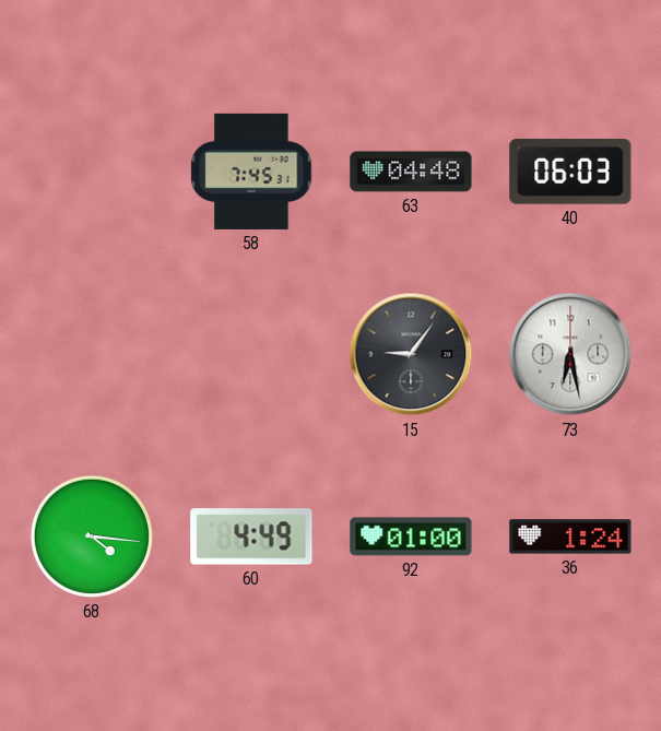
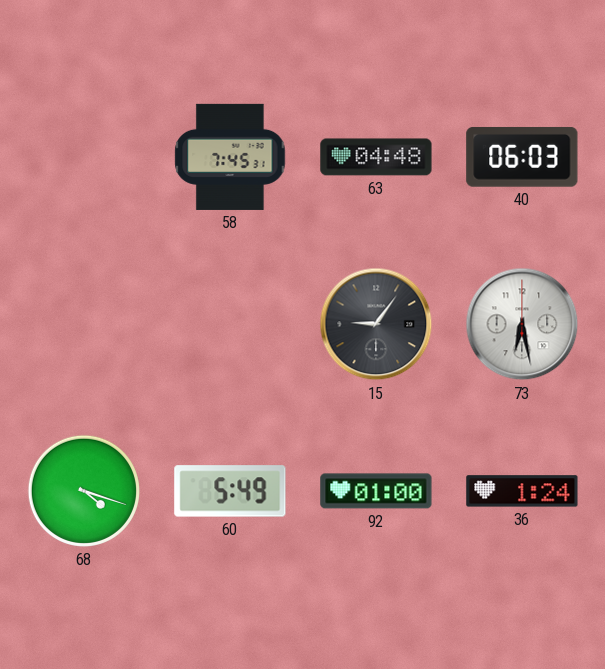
68: 4:16 -> 4:18 (84, 491)
60: 4:49 -> 5:49 (230, 491)
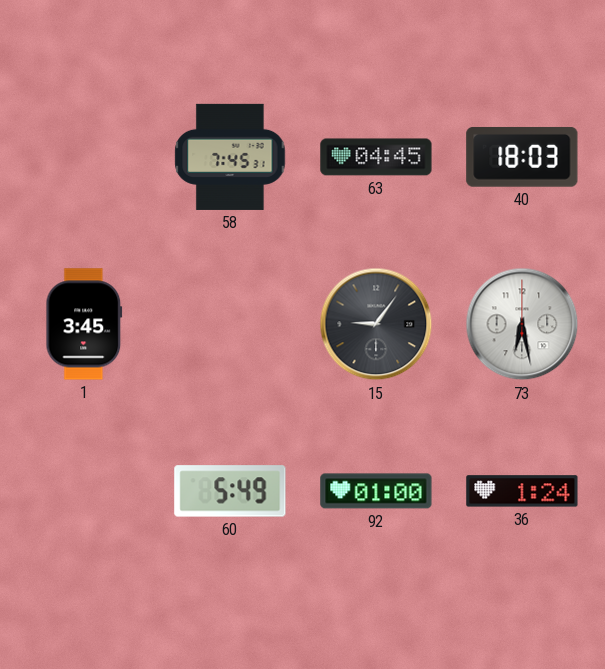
63: 04:48 -> 04:45 (376, 157)
40: 06:03 -> 18:03 (522, 157)
1: none -> 3:45 (84, 324)
68: 4:18 -> none (84, 491)
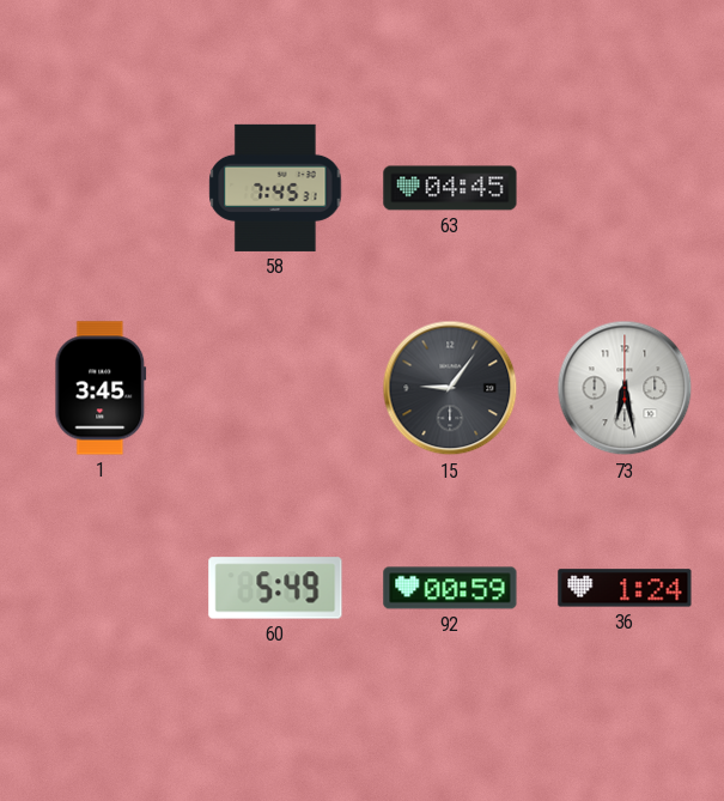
40: 18:03 -> none (522, 157)
92: 01:00 -> 00:59 (450, 588)
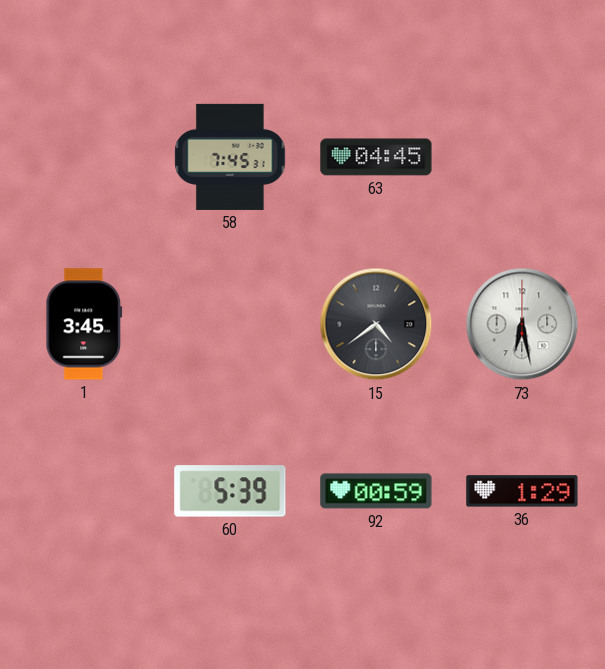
15: 9:06 -> 4:39 (376, 324)
60: 5:49 -> 5:39 (230, 491)
36: 1:24 -> 1:29 (522, 491)
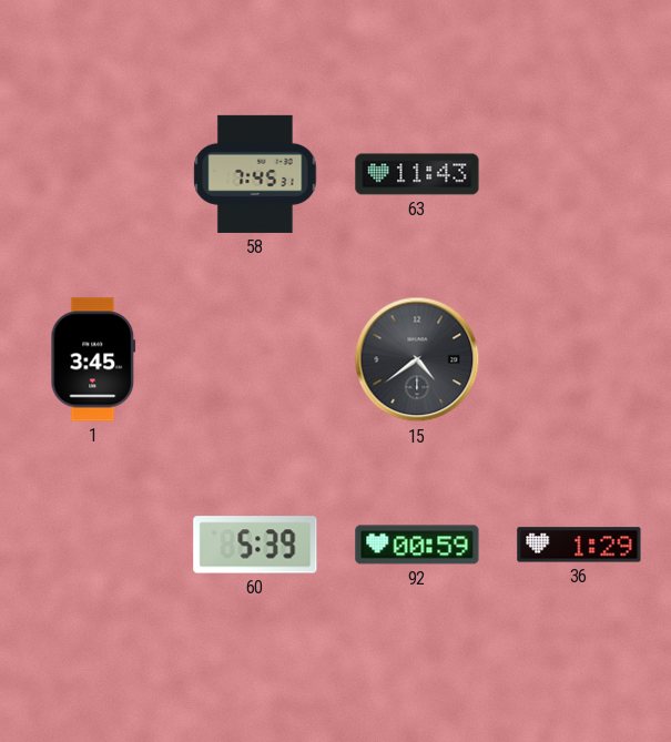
63: 04:45 -> 11:43 (417, 174)
73: 6:28 -> none (522, 324)
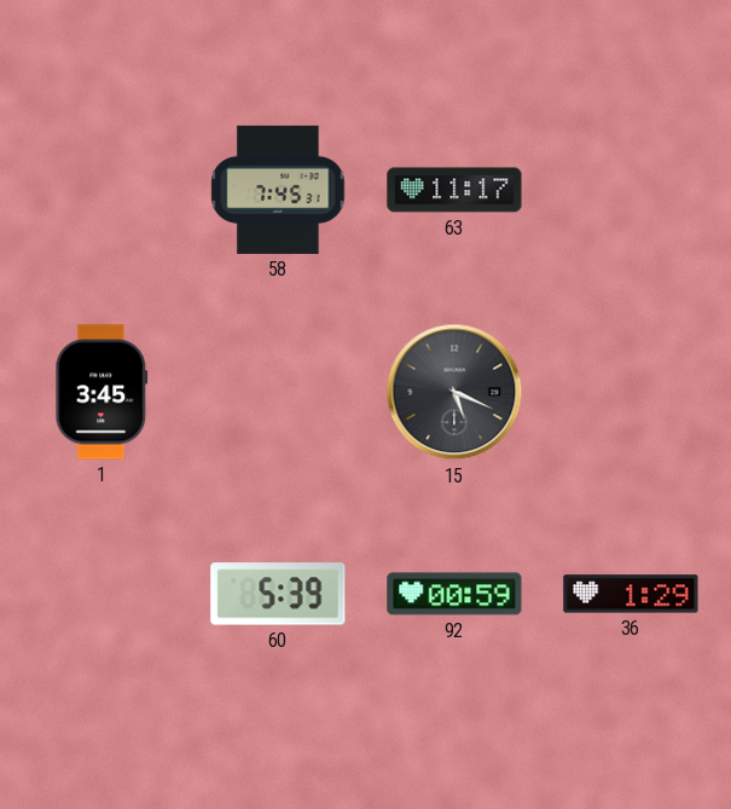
63: 11:43 -> 11:17 (454, 190)
15: 4:39 -> 5:19 (454, 392)
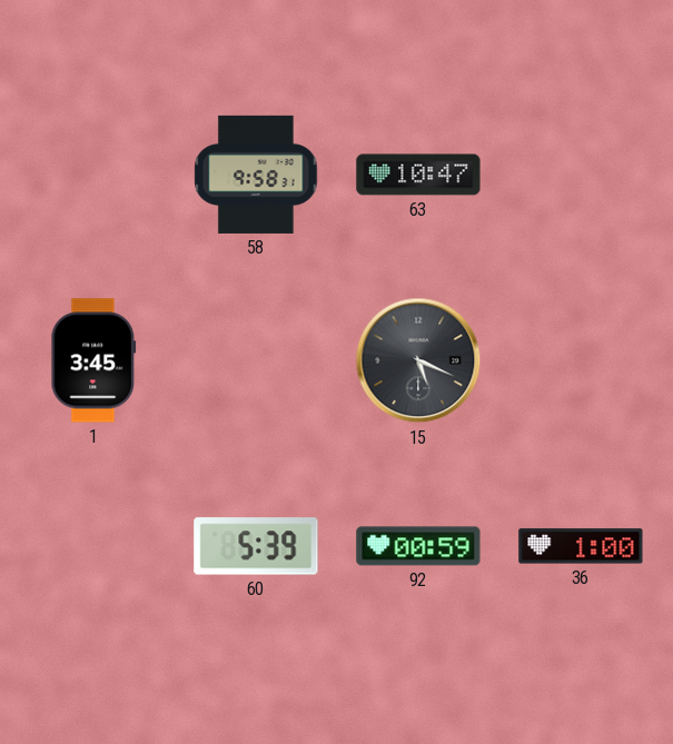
58: 7:45 -> 9:58 (256, 175)
63: 11:17 -> 10:47 (418, 175)
36: 1:29 -> 1:00 (581, 546)
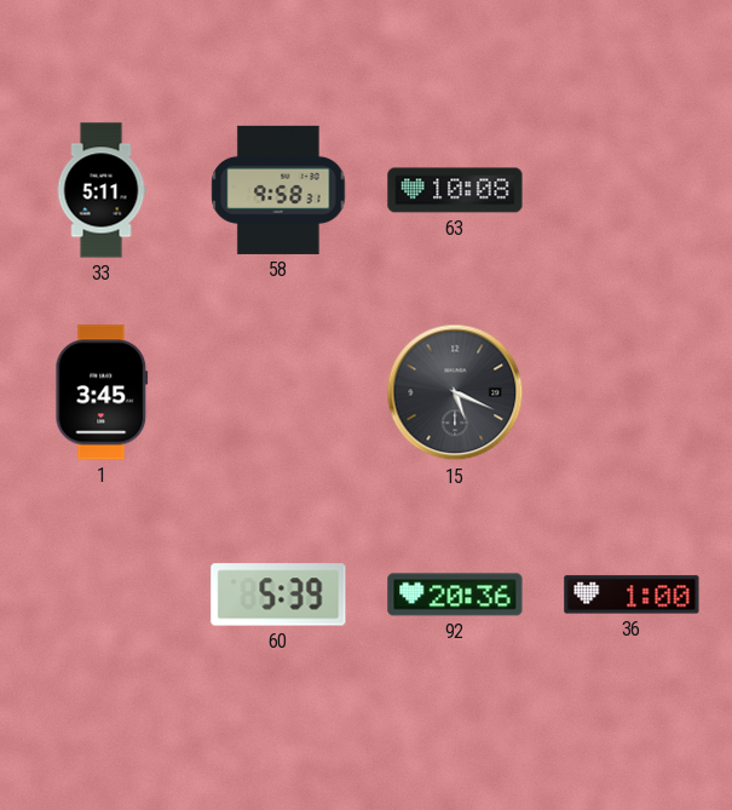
33: none -> 5:11 (102, 190)
63: 10:47 -> 10:08 (455, 190)
92: 00:59 -> 20:36 (455, 594)
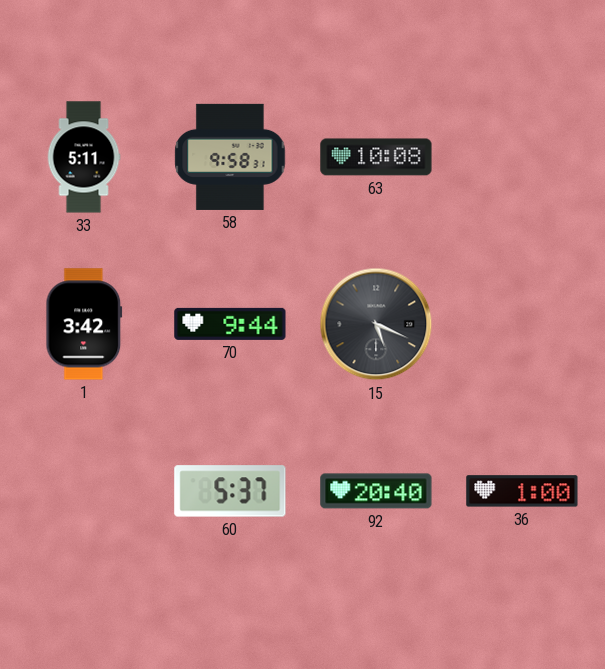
1: 3:45 -> 3:42 (84, 324)
70: none -> 9:44 (230, 324)
60: 5:39 -> 5:37 (230, 491)
92: 20:36 -> 20:40 (376, 491)
